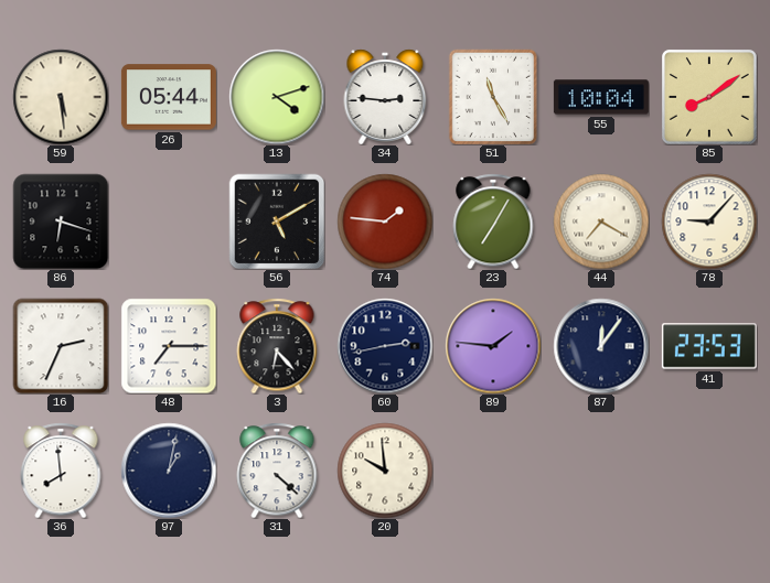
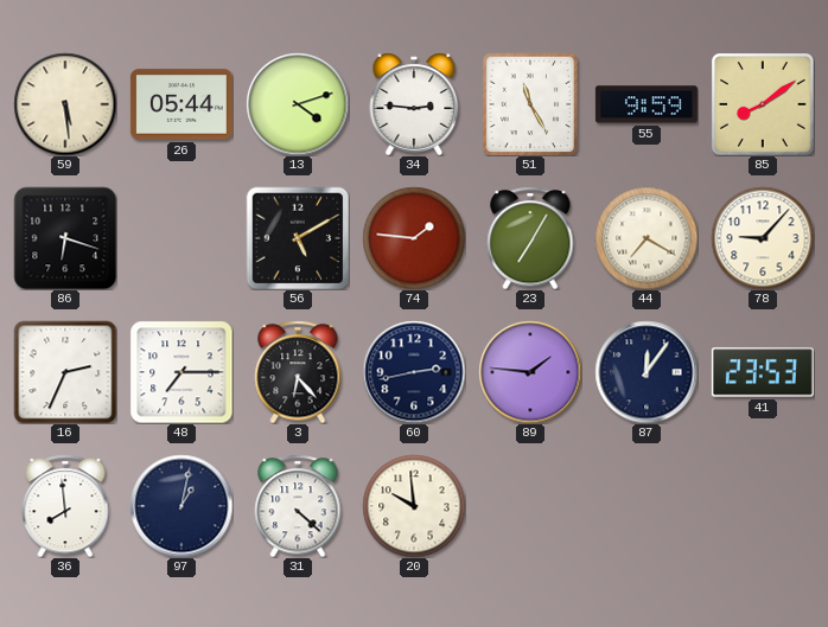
55: 10:04 -> 9:59 (647, 104)
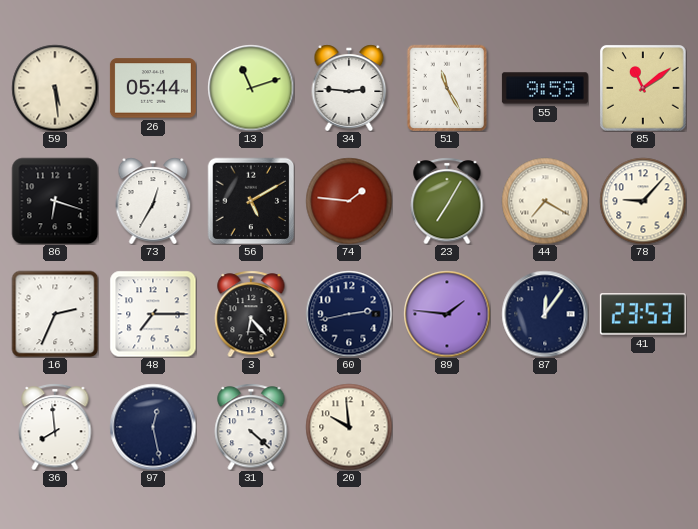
13: 4:12 -> 11:12 (251, 88)
85: 8:09 -> 11:09 (643, 88)
73: none -> 12:35 (153, 201)
97: 1:02 -> 12:28 (153, 427)
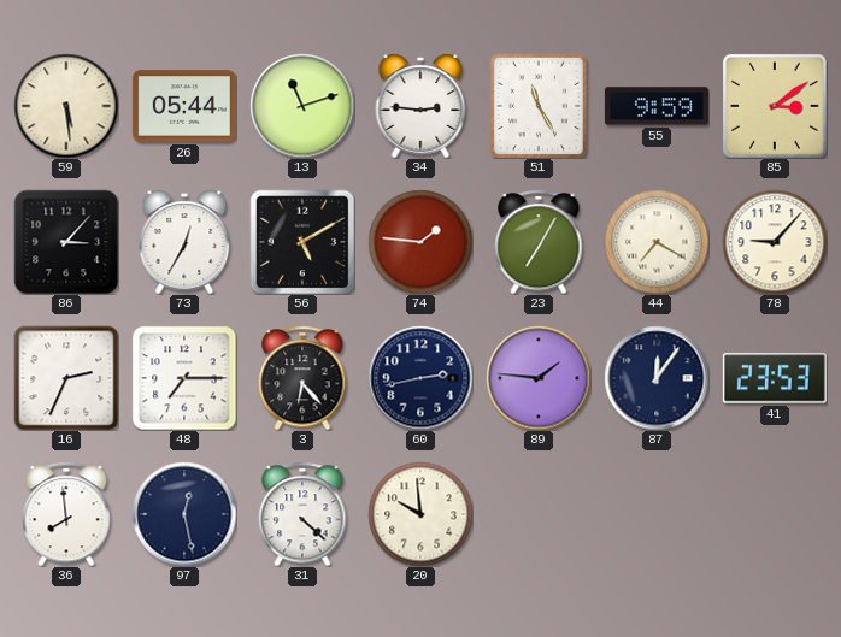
85: 11:09 -> 3:09 (775, 106)
86: 6:18 -> 3:07 (66, 242)
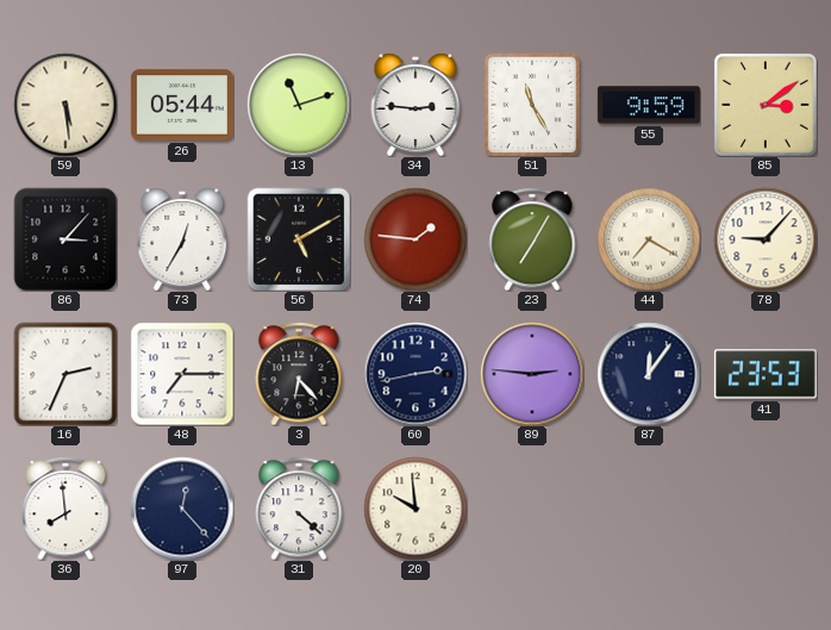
89: 1:46 -> 2:46 (532, 374)
97: 12:28 -> 12:23 (182, 509)
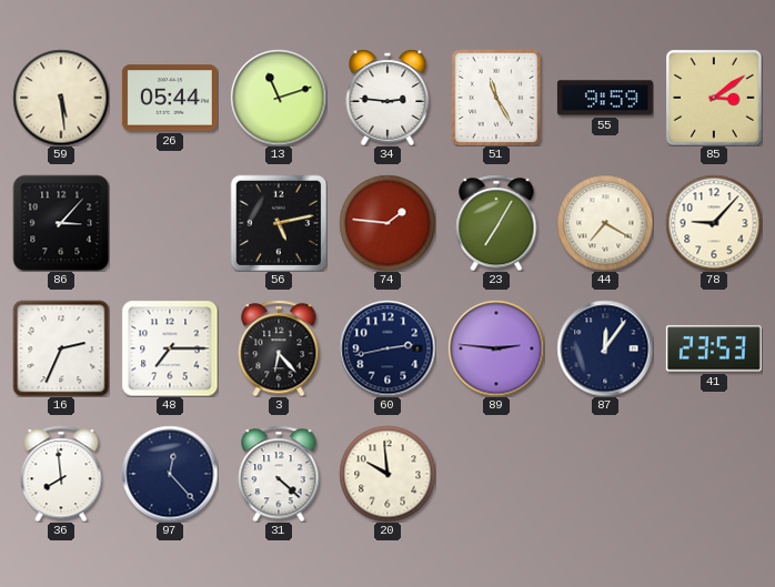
73: 12:35 -> none (182, 239)
56: 5:10 -> 5:13 (279, 223)
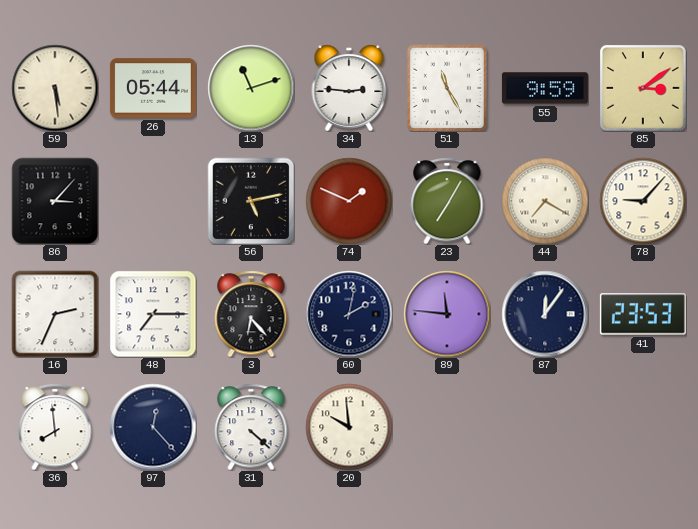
74: 1:46 -> 1:49 (349, 201)
60: 2:43 -> 2:02 (349, 314)
89: 2:46 -> 11:46 (447, 314)
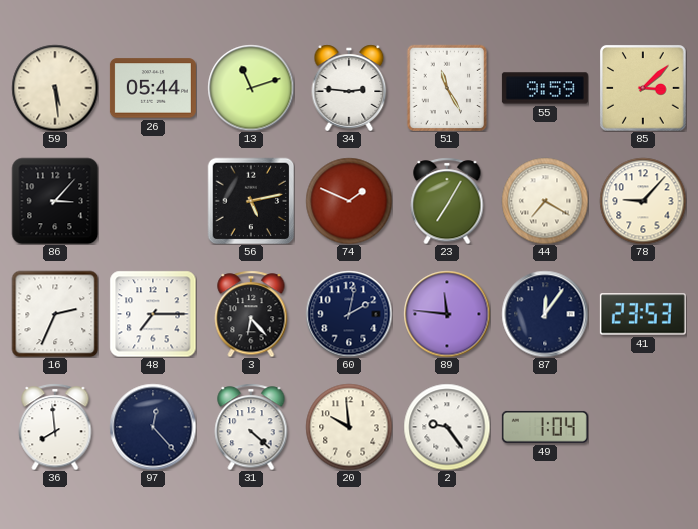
85: 3:09 -> 3:08 (643, 88)
2: none -> 9:24 (447, 427)
49: none -> 1:04 (545, 427)
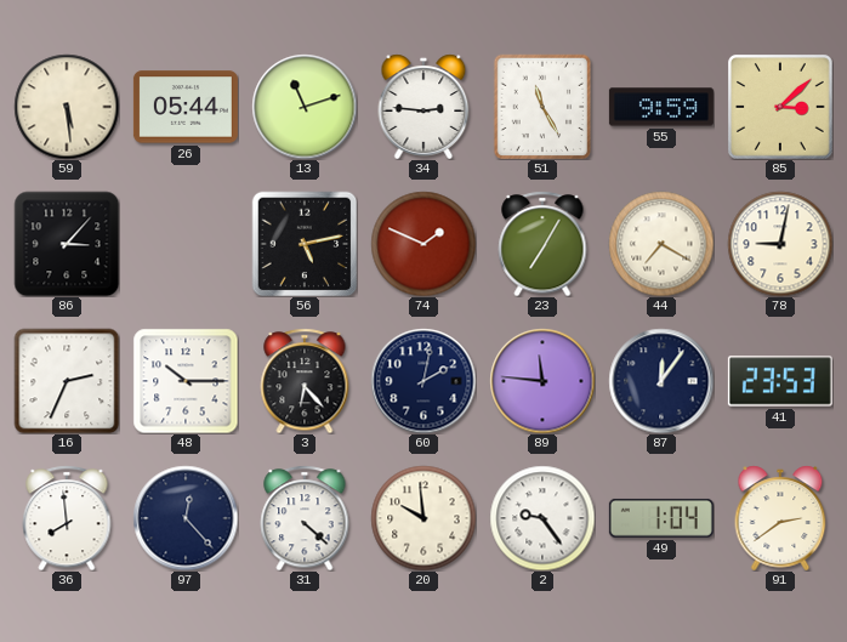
78: 9:07 -> 9:02 (780, 244)
48: 7:15 -> 10:15 (186, 381)
91: none -> 2:39 (780, 518)
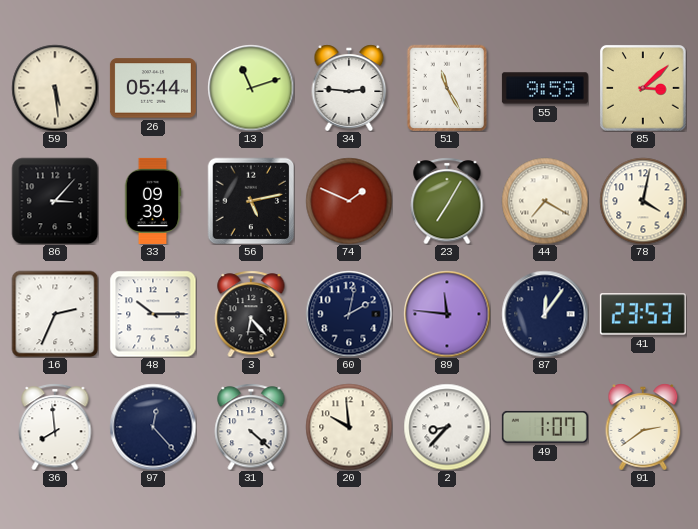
33: none -> 09:39 (153, 201)
78: 9:02 -> 4:02 (643, 201)
2: 9:24 -> 8:37 (447, 427)
49: 1:04 -> 1:07 (545, 427)
